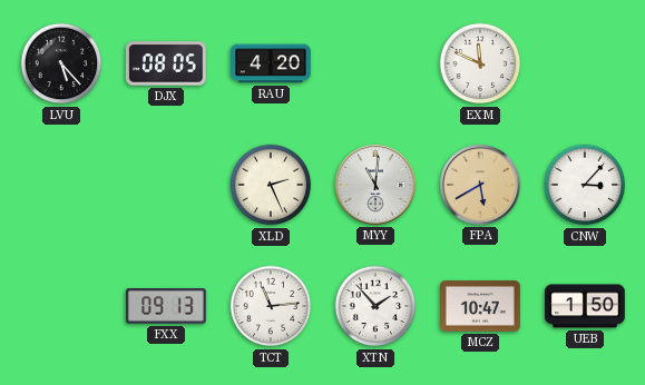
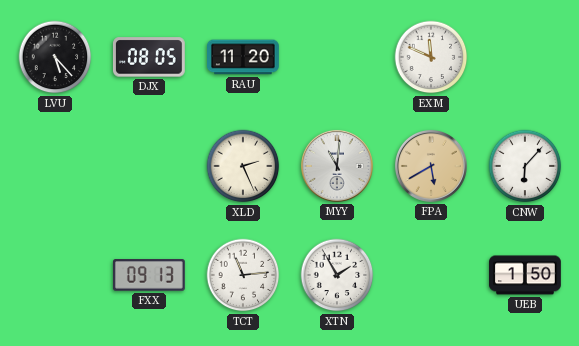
RAU: 4:20 -> 11:20 (244, 57)
CNW: 3:07 -> 6:07 (525, 166)
XTN: 1:53 -> 1:55 (337, 275)
MCZ: 10:47 -> none (481, 306)
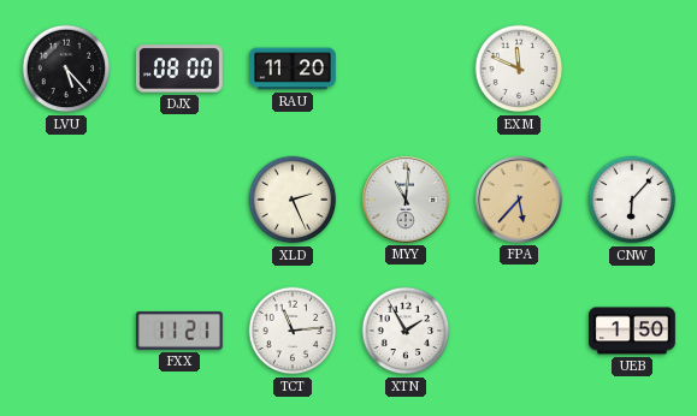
DJX: 08:05 -> 08:00 (179, 69)
FPA: 5:40 -> 5:37 (519, 200)
FXX: 09:13 -> 11:21 (179, 331)
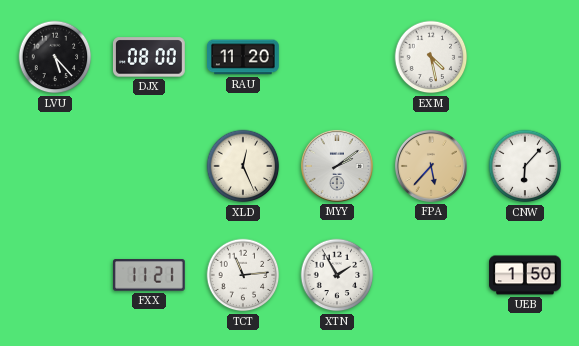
EXM: 11:49 -> 4:28 (431, 57)
XLD: 2:26 -> 12:26 (243, 166)
MYY: 11:01 -> 2:09 (337, 166)
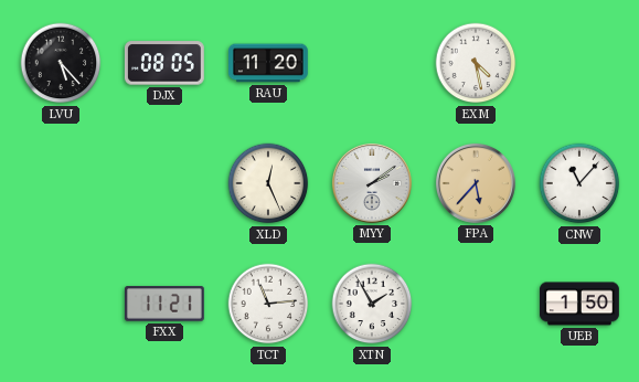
DJX: 08:00 -> 08:05 (164, 63)
CNW: 6:07 -> 11:07 (579, 183)
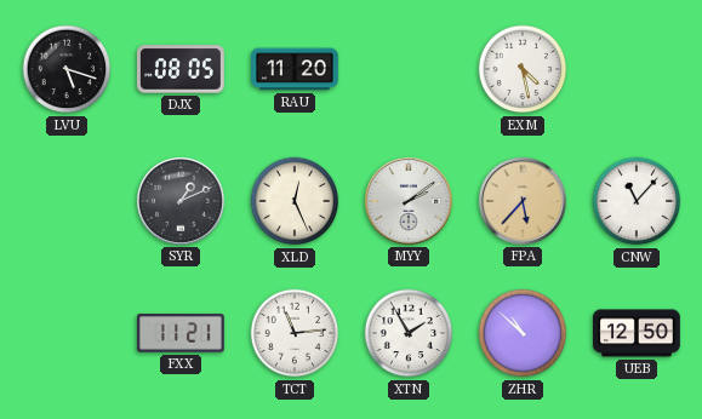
LVU: 5:23 -> 5:18 (67, 69)
SYR: none -> 1:11 (181, 201)
ZHR: none -> 10:52 (523, 333)
UEB: 1:50 -> 12:50 (638, 333)
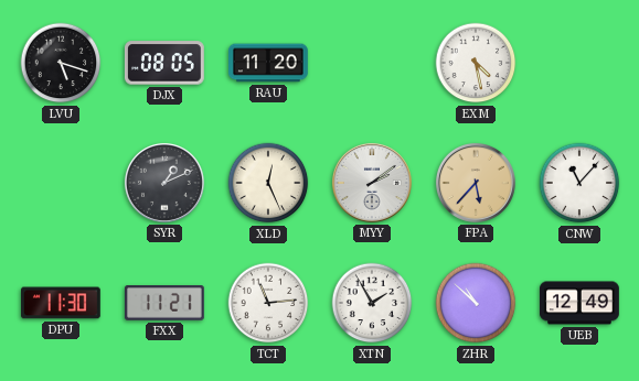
DPU: none -> 11:30 (61, 303)
UEB: 12:50 -> 12:49 (581, 303)
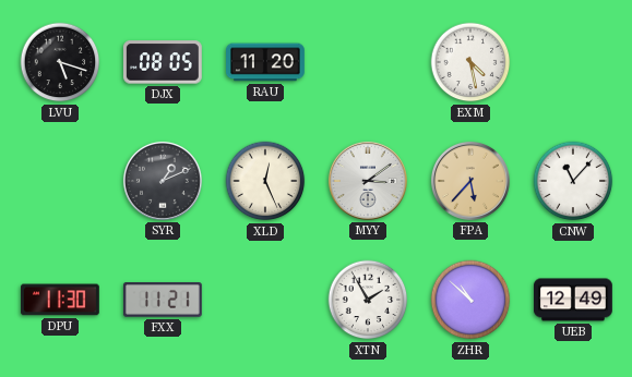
MYY: 2:09 -> 3:09 (368, 181)
TCT: 11:14 -> none (268, 303)
